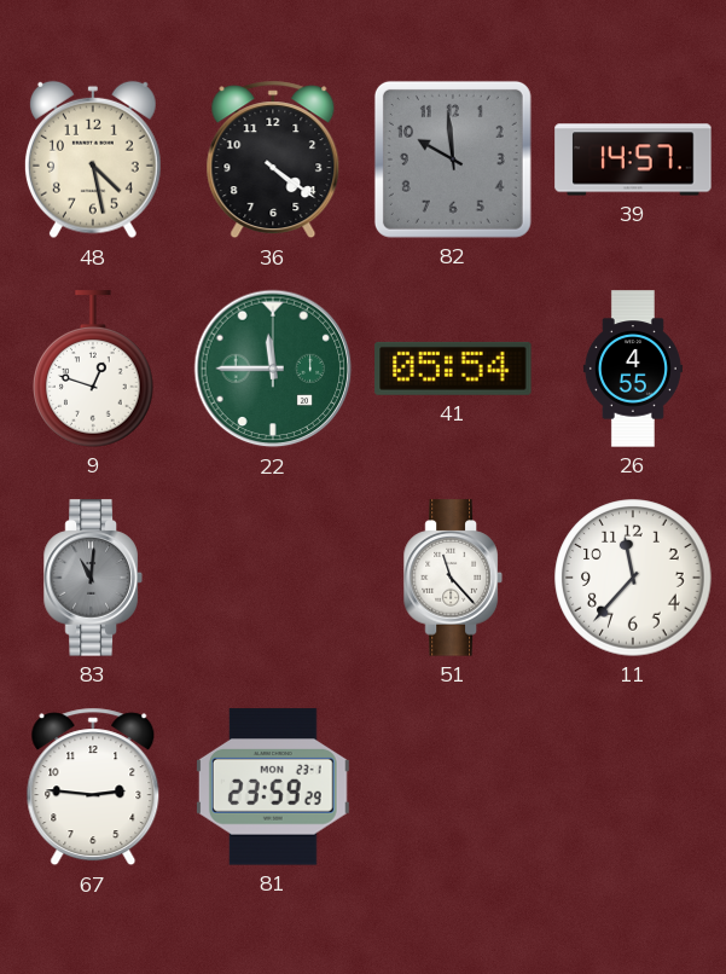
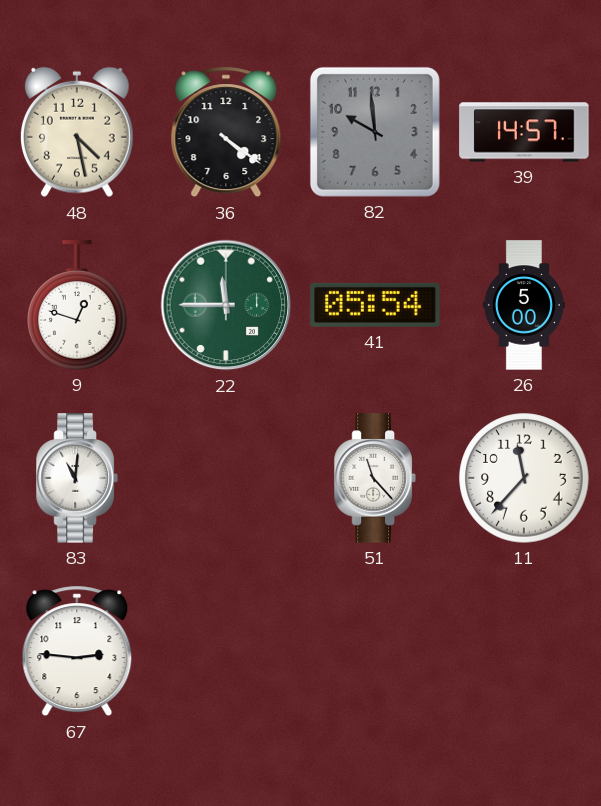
26: 4:55 -> 5:00 (524, 305)
83 dial: grey -> white (77, 478)
81: 23:59 -> none (273, 787)
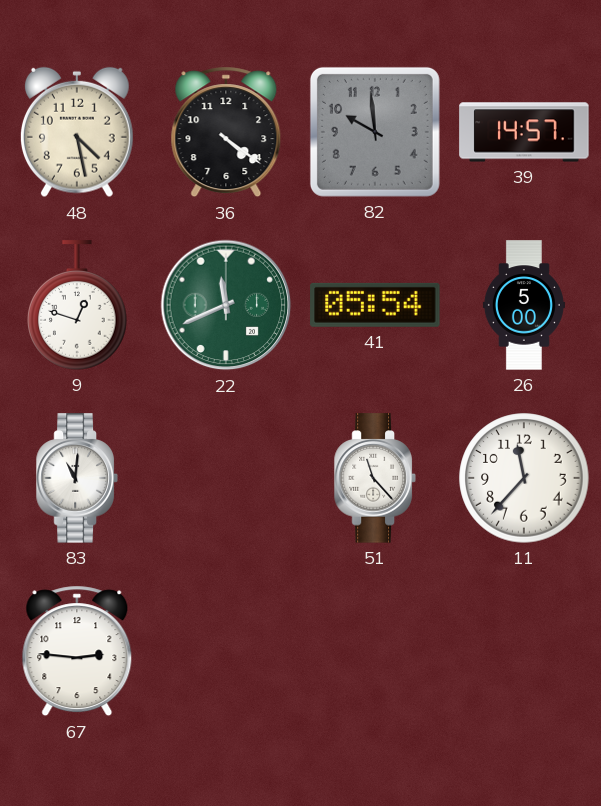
22: 11:45 -> 11:41 (226, 305)
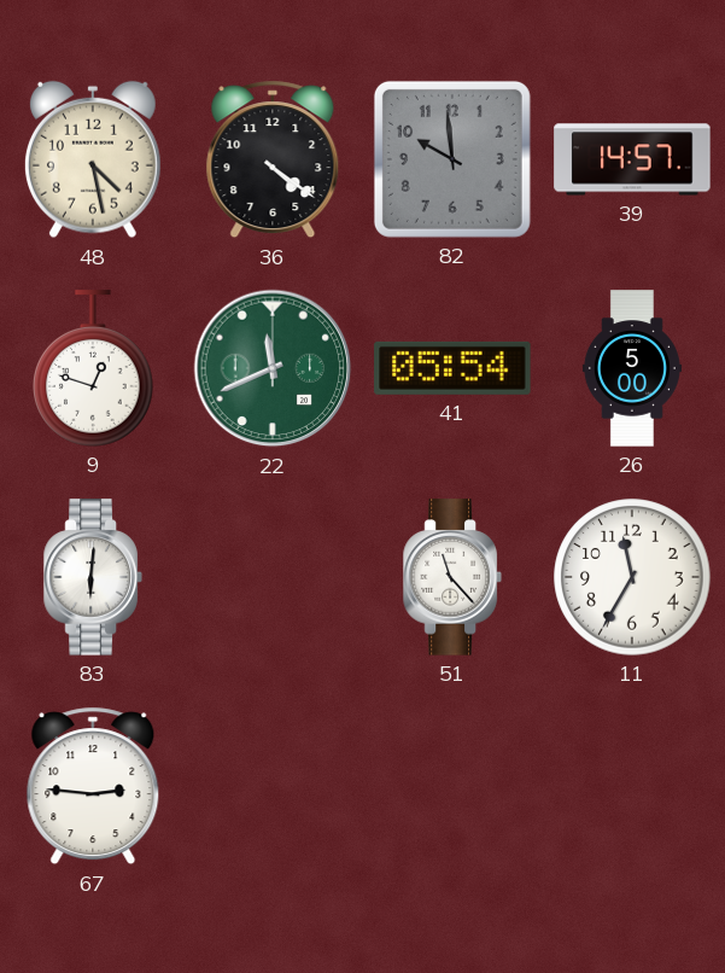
83: 11:01 -> 6:01 (93, 577)
11: 11:37 -> 11:35 (632, 577)
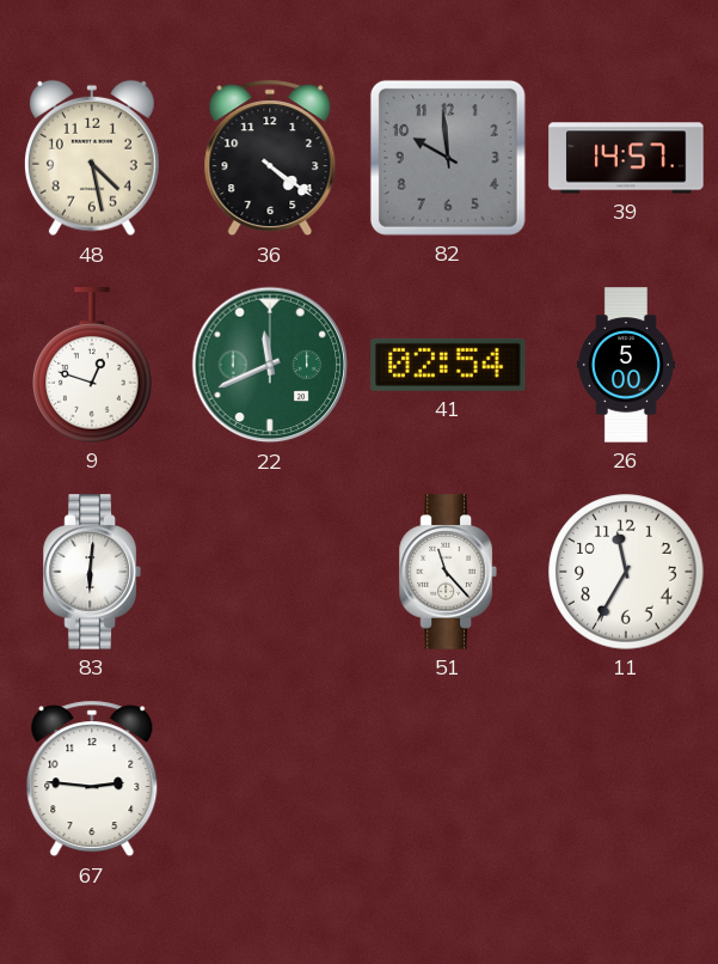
41: 05:54 -> 02:54 (448, 365)
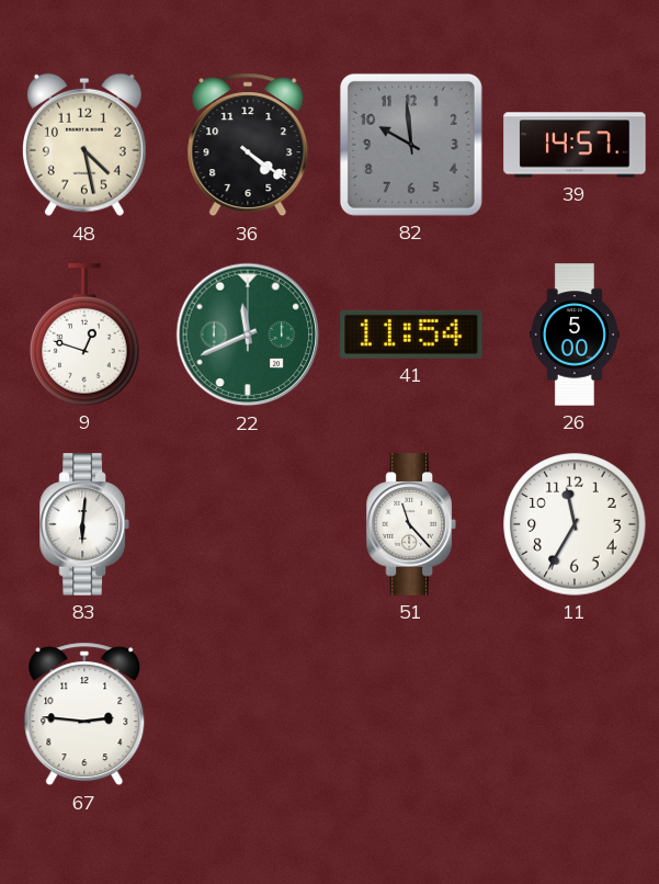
41: 02:54 -> 11:54 (411, 335)
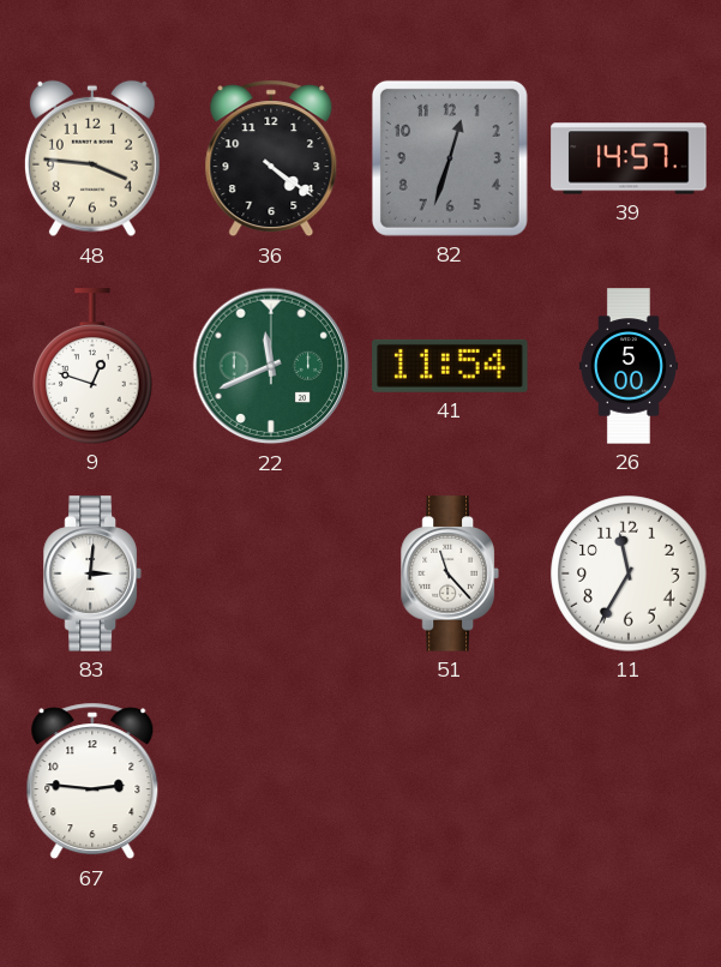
48: 4:28 -> 3:46 (92, 158)
82: 9:59 -> 12:33 (450, 158)
83: 6:01 -> 3:01 (92, 573)
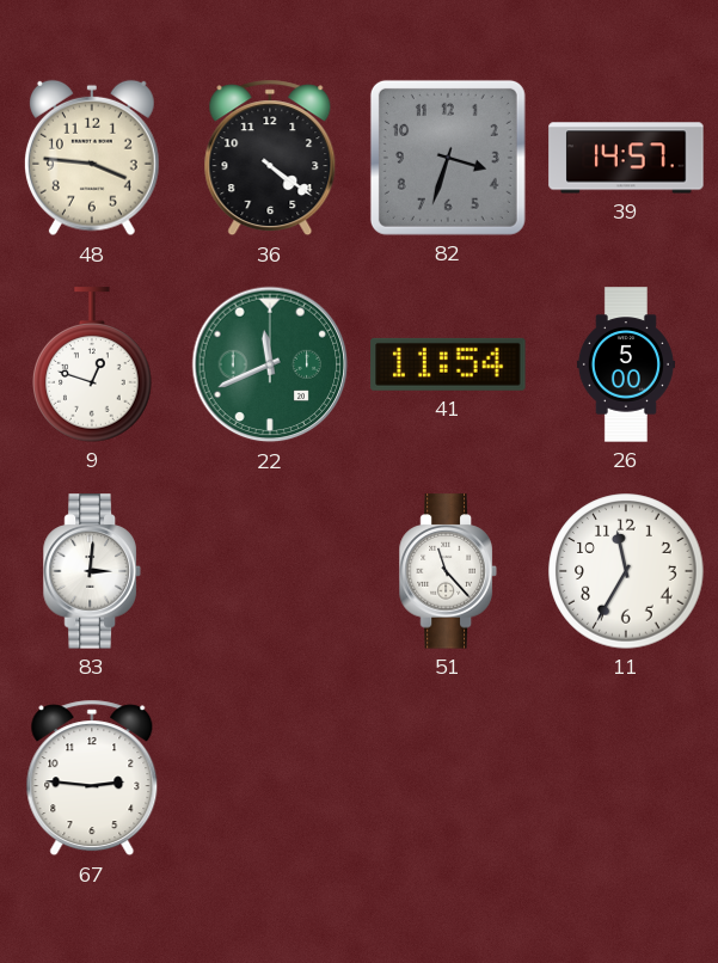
82: 12:33 -> 3:33 (448, 158)
